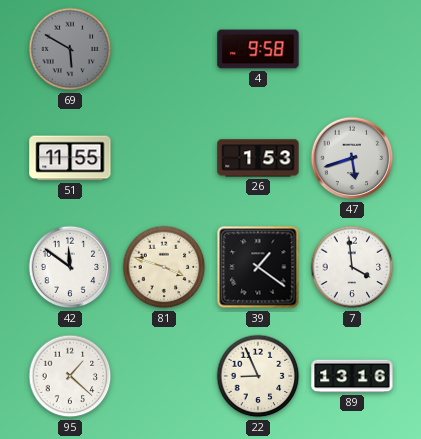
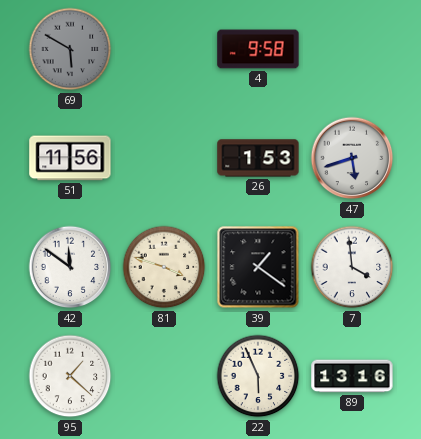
51: 11:55 -> 11:56 (70, 158)
22: 8:56 -> 5:56 (258, 376)
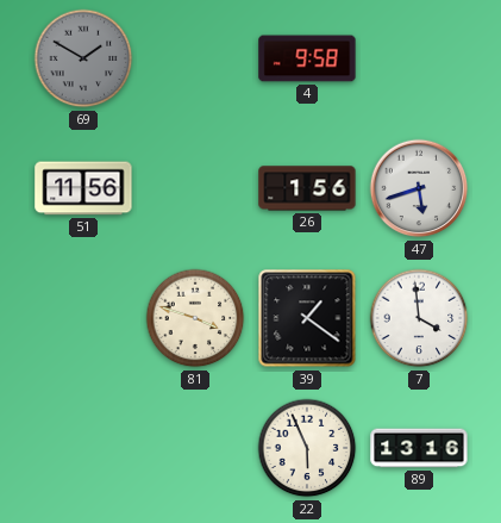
69: 5:50 -> 1:50 (83, 58)
26: 1:53 -> 1:56 (307, 188)
42: 11:51 -> none (70, 267)
95: 1:22 -> none (70, 376)
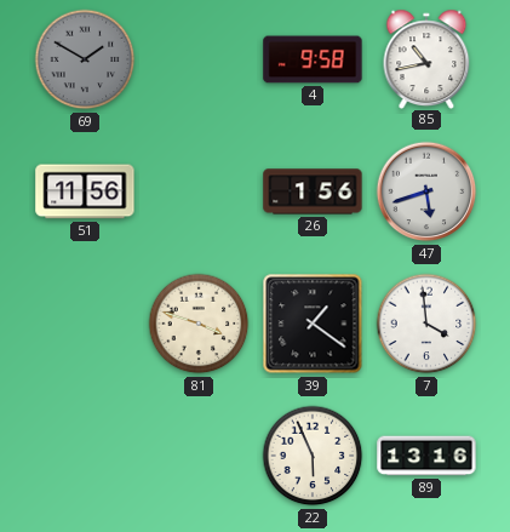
85: none -> 10:43 (426, 58)
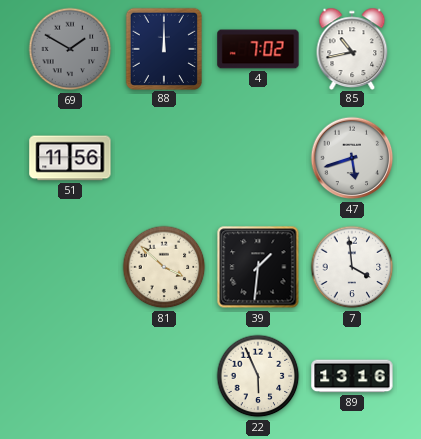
88: none -> 12:00 (164, 48)
4: 9:58 -> 7:02 (258, 49)
26: 1:56 -> none (313, 191)
81: 3:48 -> 3:52 (164, 267)
39: 1:21 -> 1:31 (258, 267)
